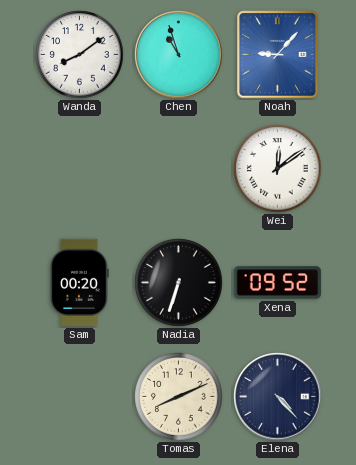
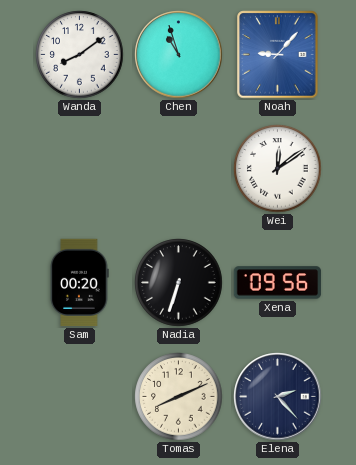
Xena: 09:52 -> 09:56 (278, 283)
Elena: 4:23 -> 2:23 (278, 397)
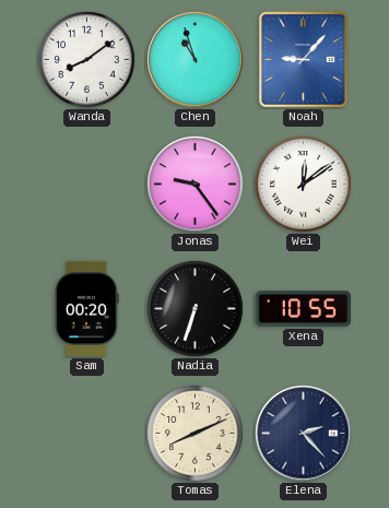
Jonas: none -> 9:24 (196, 185)
Xena: 09:56 -> 10:55 (304, 309)
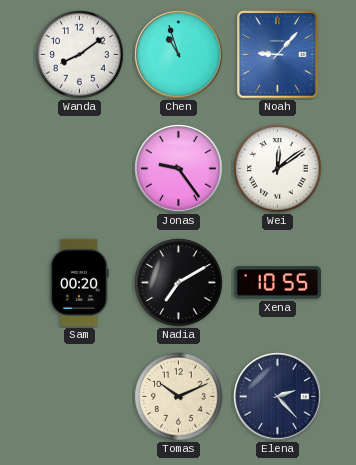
Nadia: 6:33 -> 7:10 (179, 283)
Tomas: 8:11 -> 10:11 (179, 397)
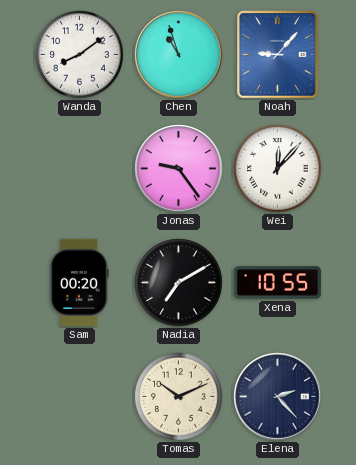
Wei: 12:09 -> 12:07 (278, 169)
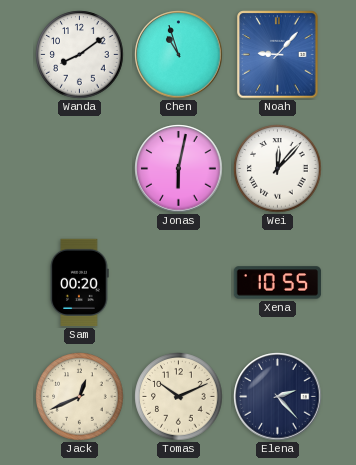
Jonas: 9:24 -> 6:02 (179, 169)
Nadia: 7:10 -> none (179, 283)
Jack: none -> 12:41 (80, 397)
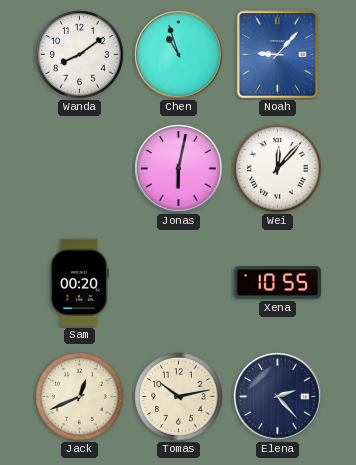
Tomas: 10:11 -> 10:13 (179, 397)
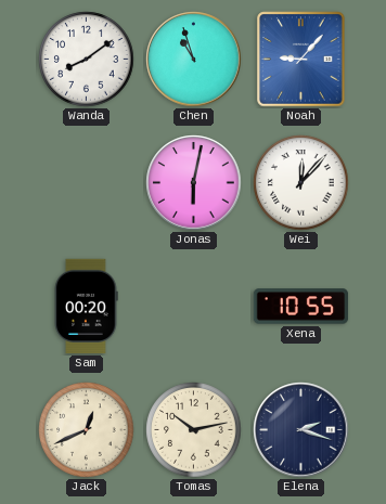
Elena: 2:23 -> 2:18 (301, 430)
